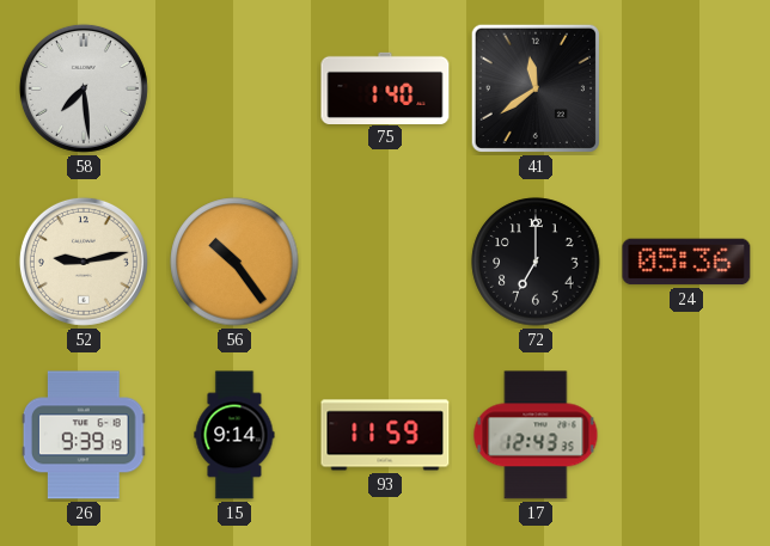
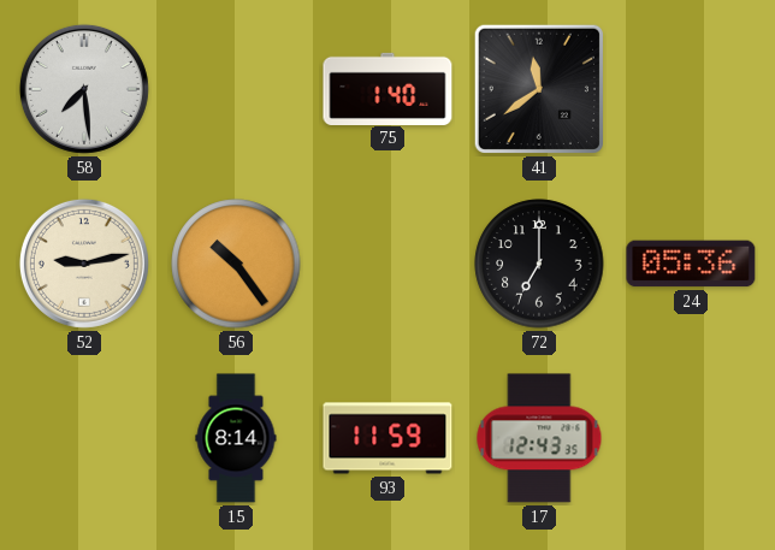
26: 9:39 -> none (84, 435)
15: 9:14 -> 8:14 (236, 438)
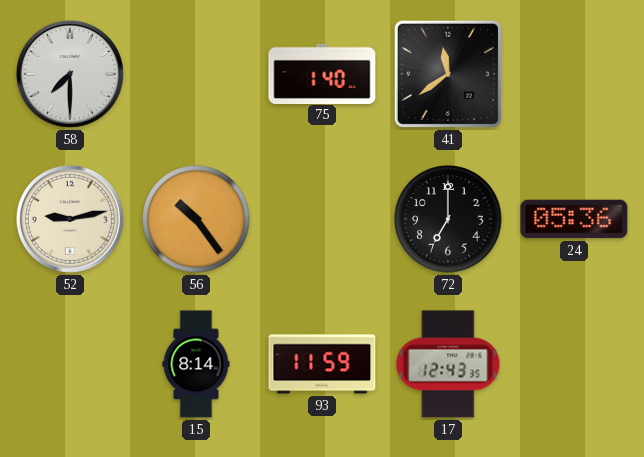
58: 7:29 -> 7:30 (70, 74)
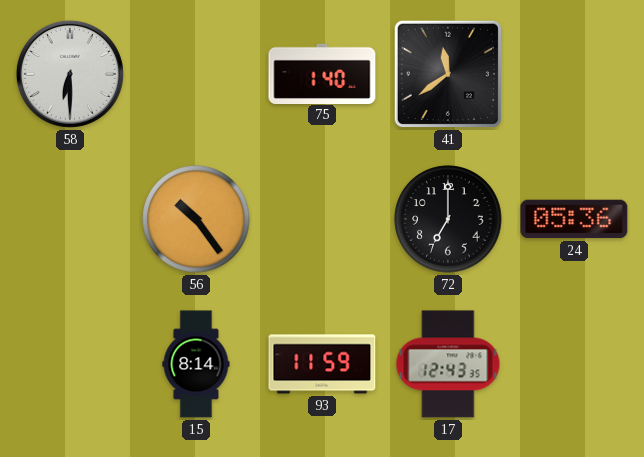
58: 7:30 -> 6:30 (70, 74)
52: 9:13 -> none (70, 219)
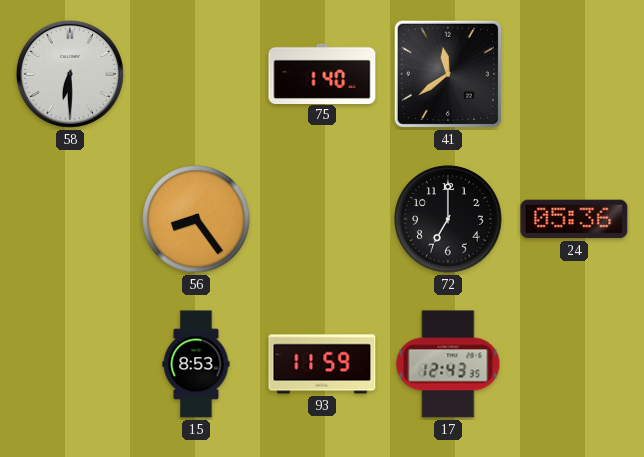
56: 10:24 -> 8:24 (196, 219)
15: 8:14 -> 8:53 (196, 364)
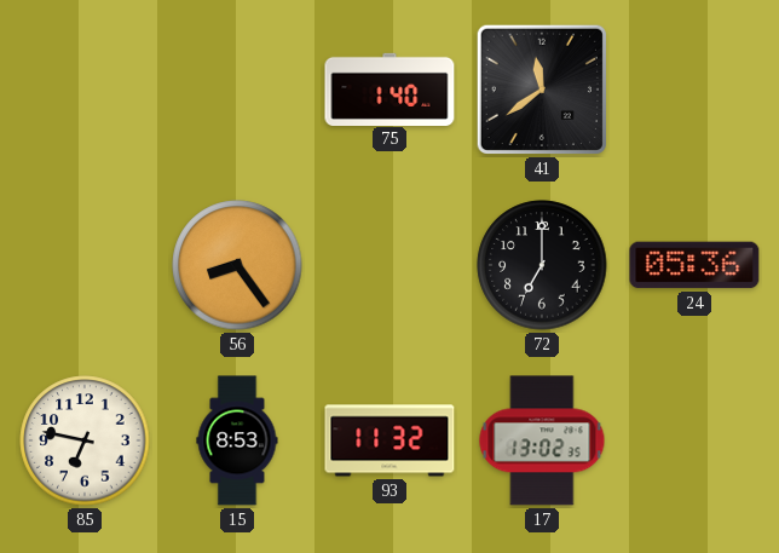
58: 6:30 -> none (70, 74)
85: none -> 6:47 (85, 440)
93: 11:59 -> 11:32 (389, 440)
17: 12:43 -> 13:02 (542, 440)
